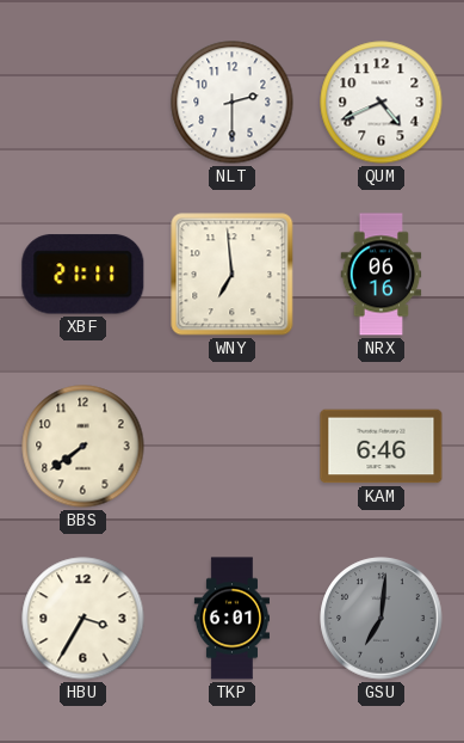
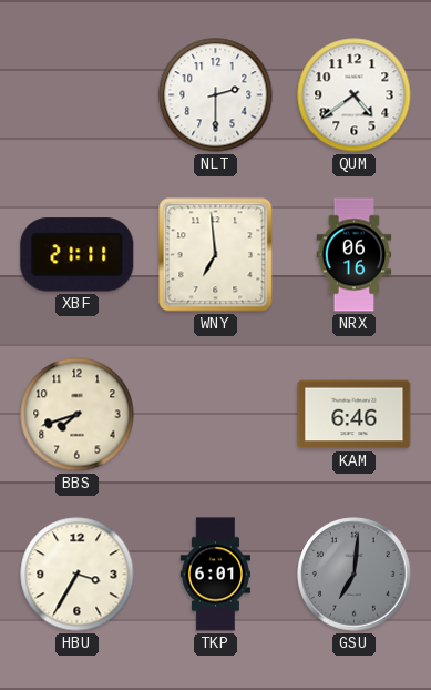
QUM: 4:41 -> 4:39 (355, 95)
BBS: 7:39 -> 7:42 (78, 415)
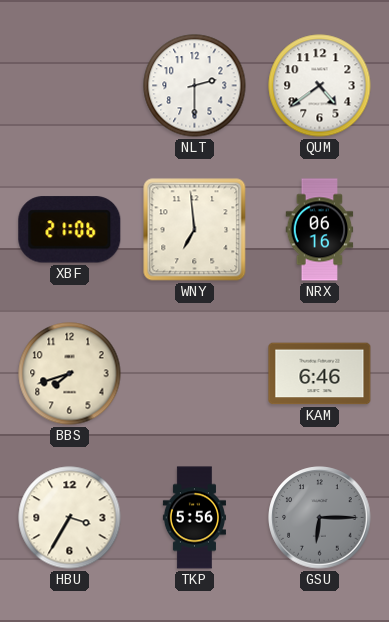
XBF: 21:11 -> 21:06 (70, 230)
TKP: 6:01 -> 5:56 (194, 518)
GSU: 7:01 -> 6:15 (320, 518)
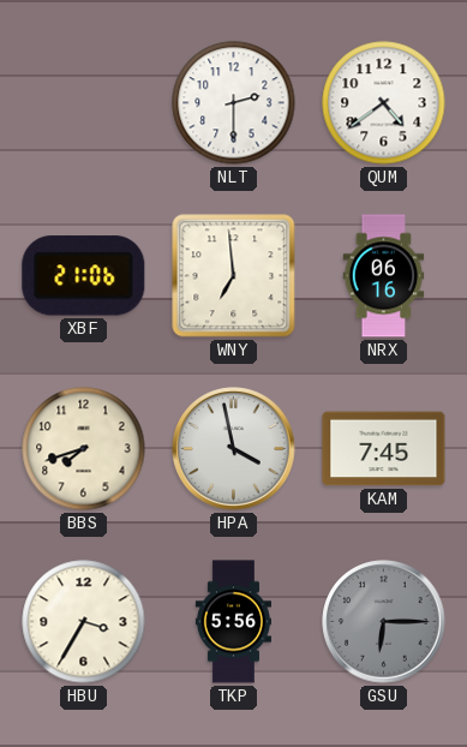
HPA: none -> 3:58 (234, 449)
KAM: 6:46 -> 7:45 (384, 449)
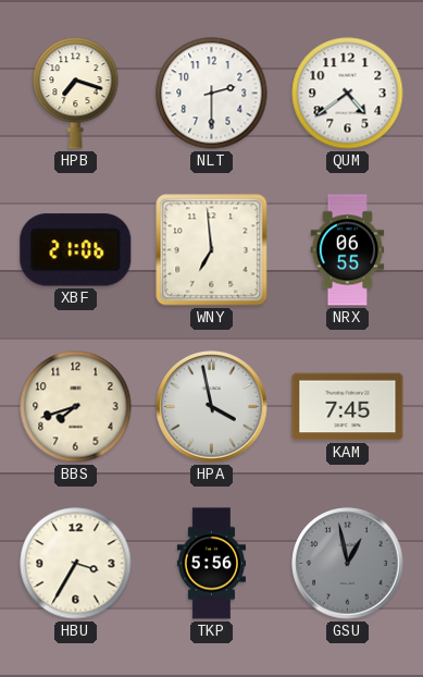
HPB: none -> 7:18 (76, 94)
NRX: 06:16 -> 06:55 (348, 250)
GSU: 6:15 -> 12:58 (348, 564)
